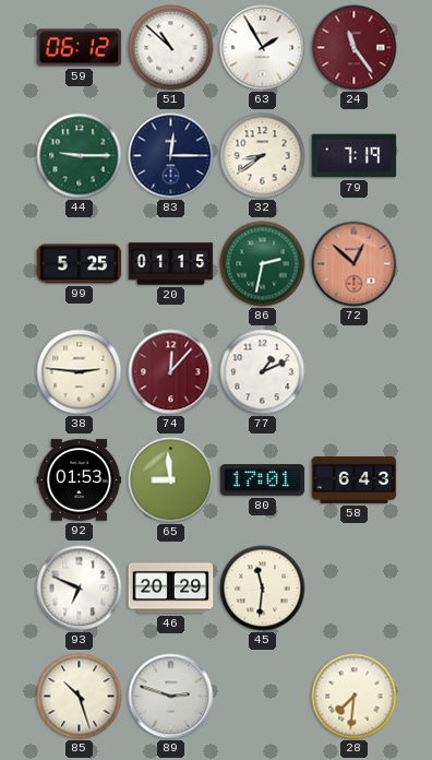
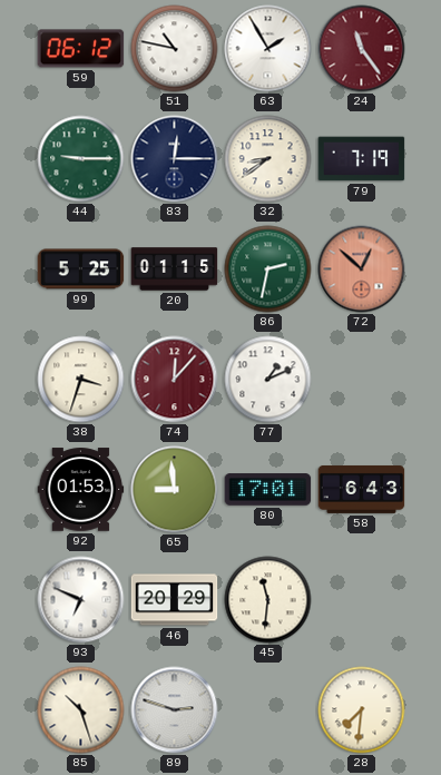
51: 10:52 -> 10:47 (175, 49)
38: 2:46 -> 3:33 (81, 380)
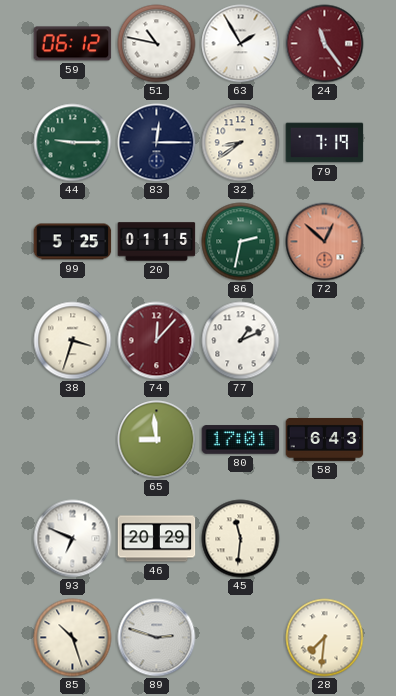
92: 01:53 -> none (81, 490)
